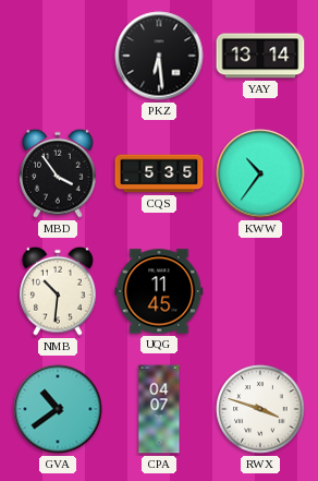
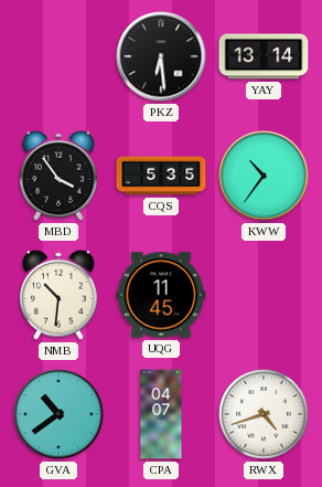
RWX: 3:48 -> 4:42 (264, 414)
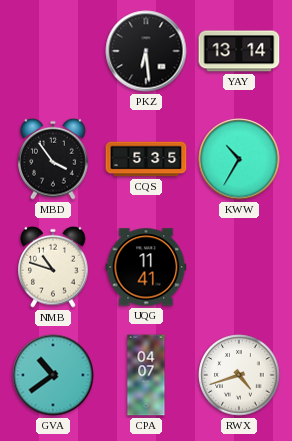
KWW: 10:36 -> 10:35 (239, 159)
NMB: 10:31 -> 10:48 (53, 267)
UQG: 11:45 -> 11:41 (146, 267)
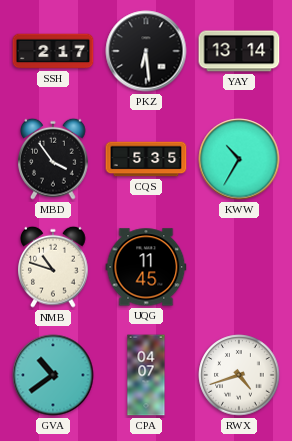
SSH: none -> 2:17 (53, 51)
UQG: 11:41 -> 11:45 (146, 267)
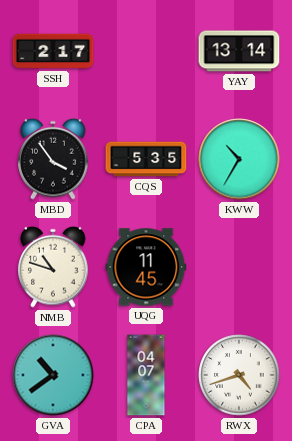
PKZ: 6:29 -> none (146, 51)
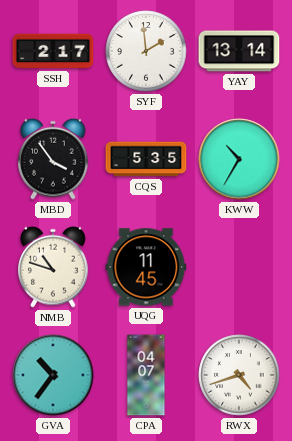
SYF: none -> 1:59 (146, 51)
GVA: 10:39 -> 10:36 (53, 375)
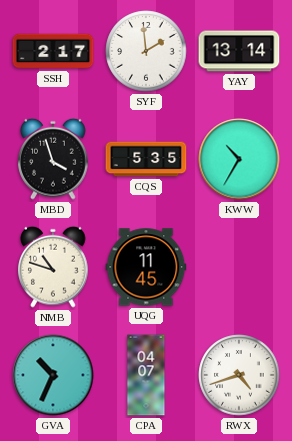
MBD: 3:54 -> 3:57 (53, 159)
GVA: 10:36 -> 10:34 (53, 375)
